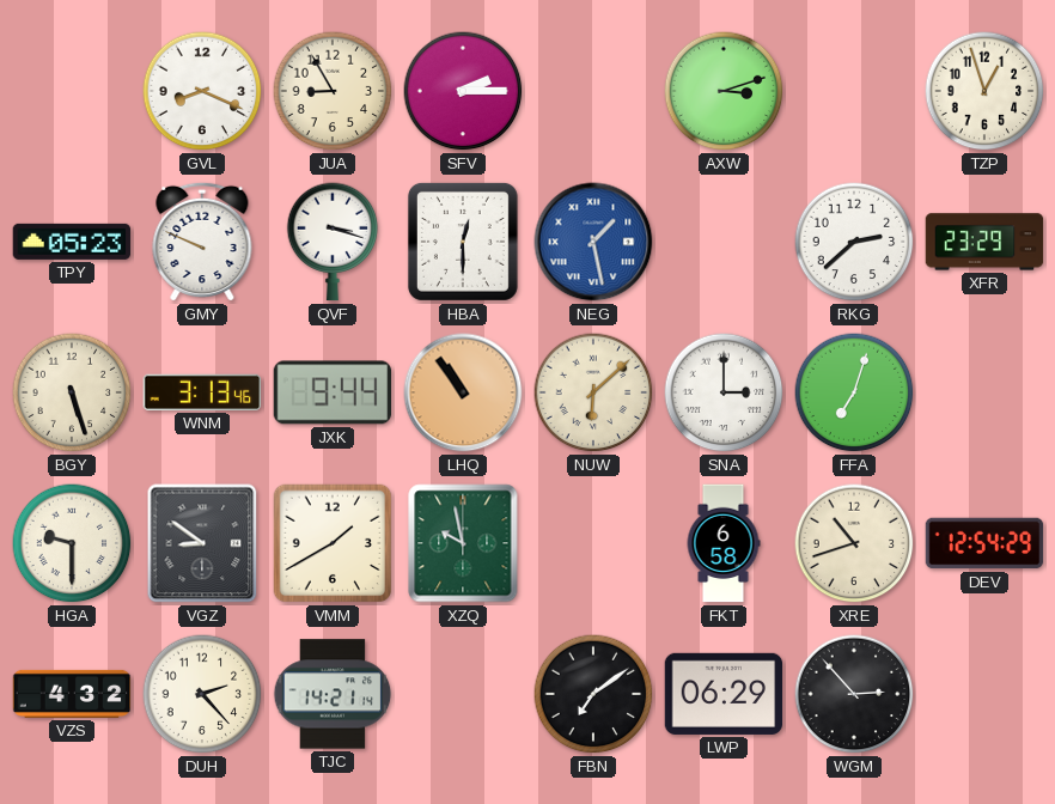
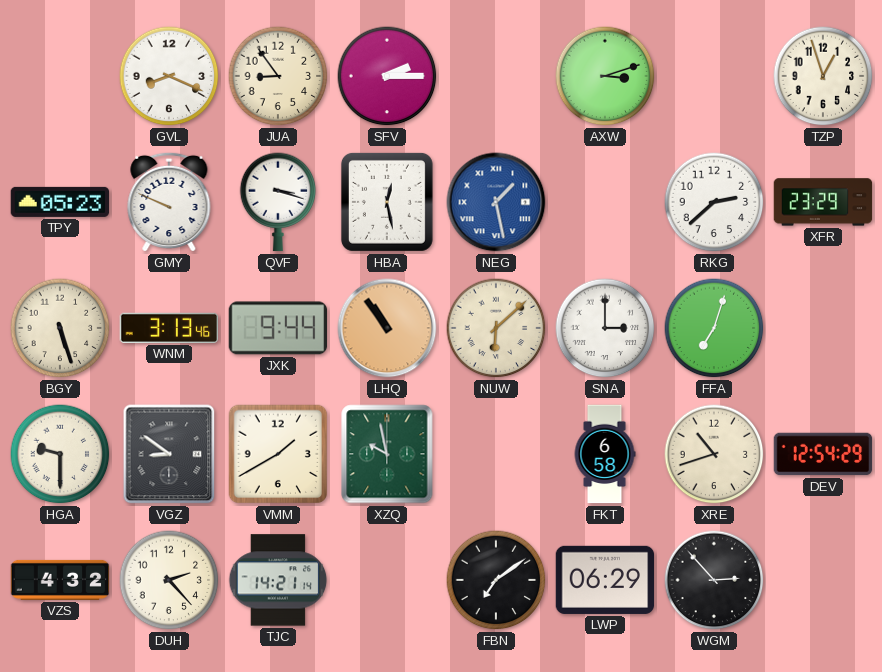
JUA: 8:55 -> 8:54 (278, 76)
HBA: 12:30 -> 12:28 (387, 202)
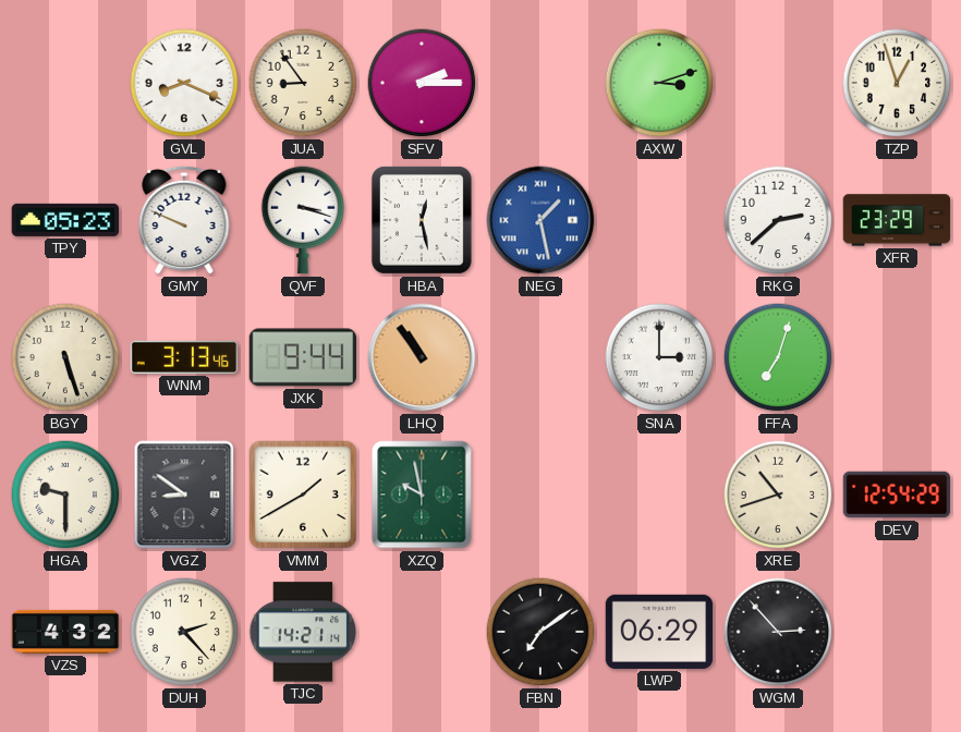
NUW: 6:08 -> none (496, 328)
FKT: 6:58 -> none (605, 454)
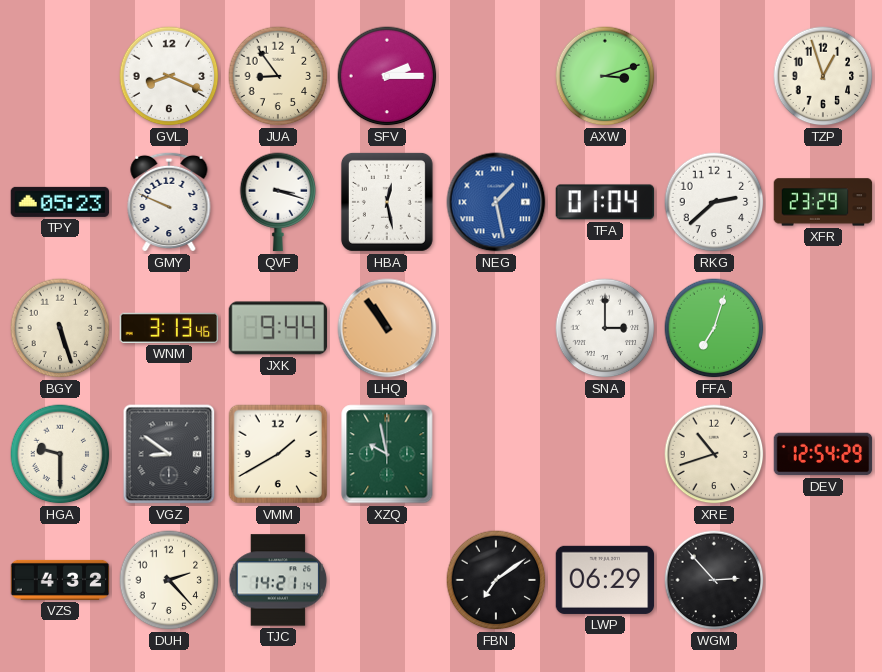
TFA: none -> 01:04 (605, 202)
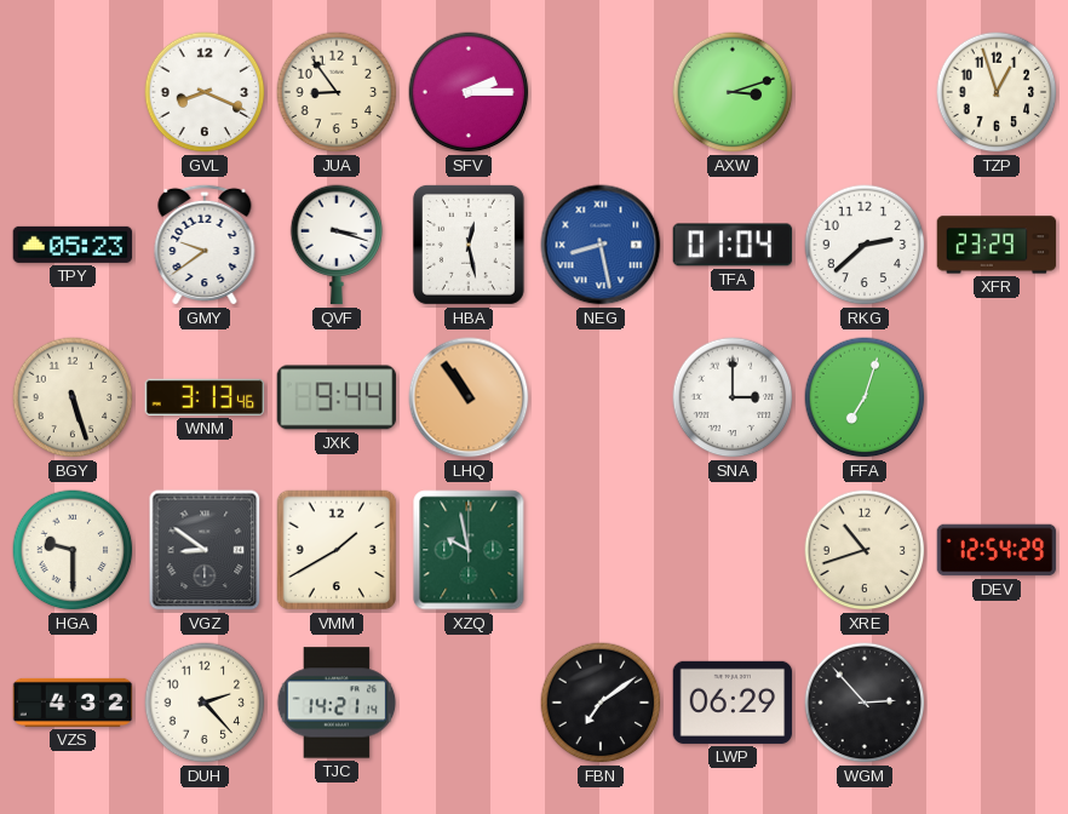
GMY: 9:49 -> 9:39 (205, 245)
NEG: 1:28 -> 8:28 (601, 245)
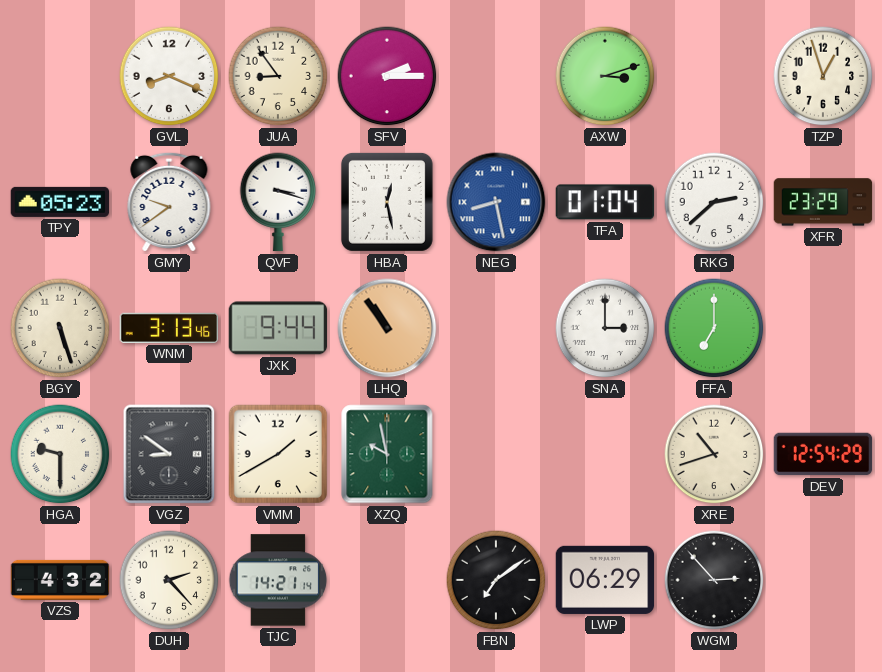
FFA: 7:03 -> 7:00 (714, 328)
